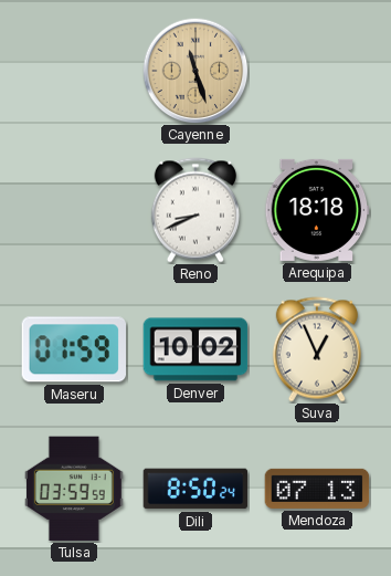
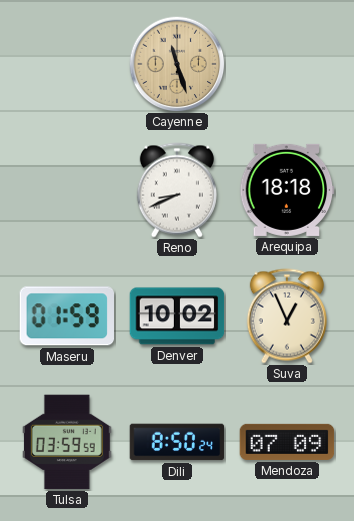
Mendoza: 07:13 -> 07:09 (287, 442)
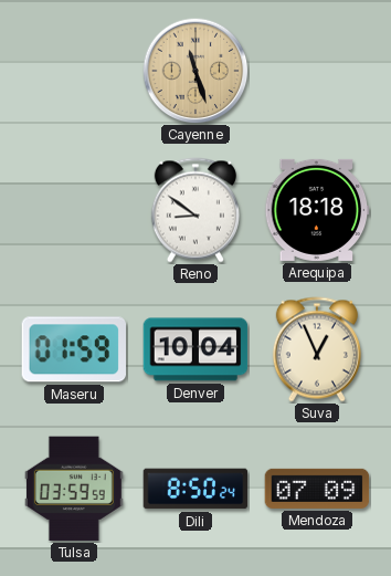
Reno: 8:41 -> 8:51 (196, 210)
Denver: 10:02 -> 10:04 (196, 349)
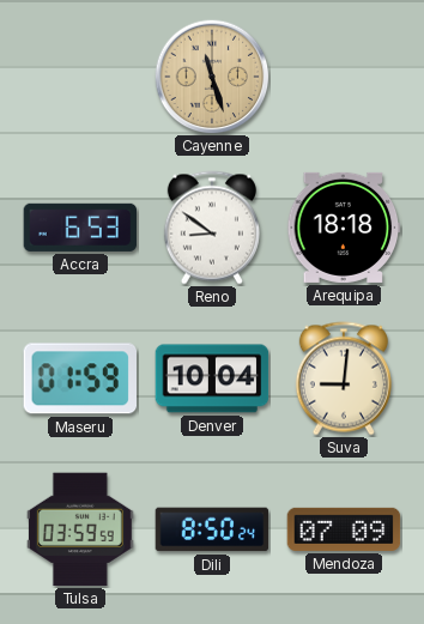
Accra: none -> 6:53 (80, 228)
Suva: 12:56 -> 9:01 (344, 378)
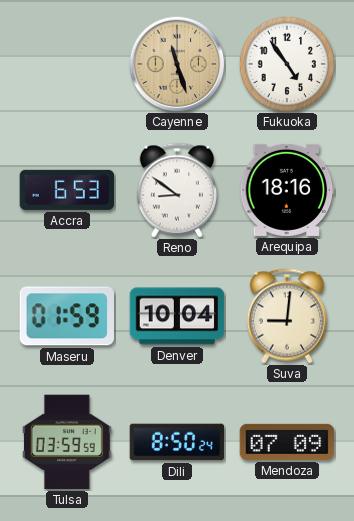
Fukuoka: none -> 4:54 (286, 63)
Arequipa: 18:18 -> 18:16 (287, 190)
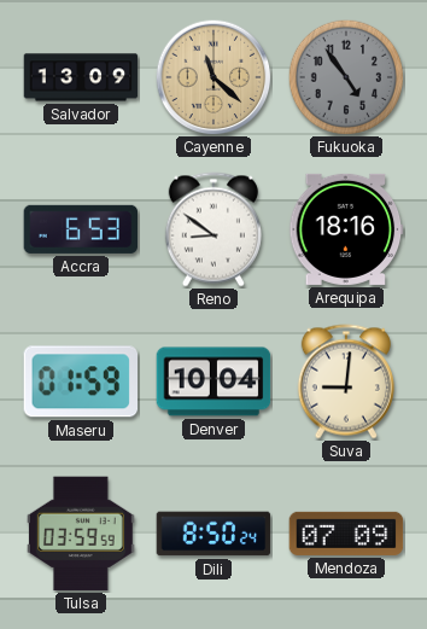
Salvador: none -> 13:09 (81, 77)
Cayenne: 11:27 -> 11:22 (213, 77)
Fukuoka dial: white -> grey (345, 76)
